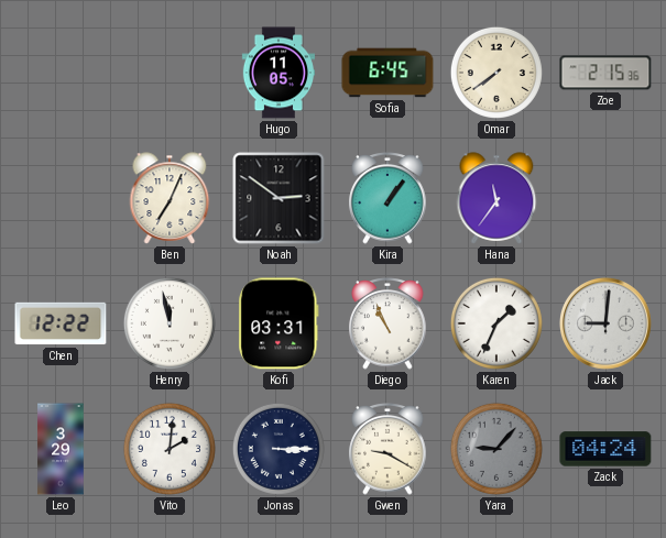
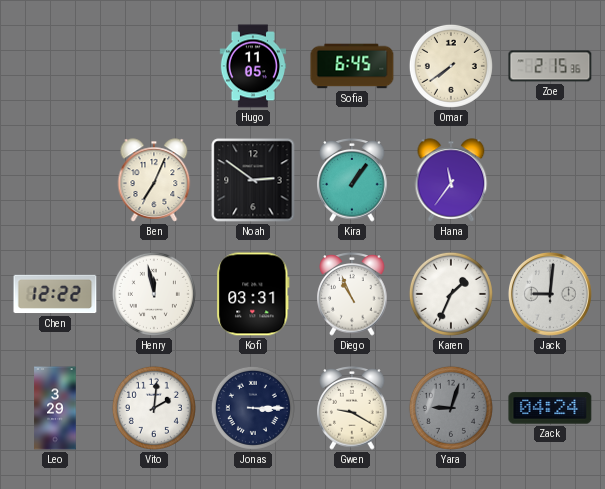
Yara: 9:07 -> 9:03 (451, 408)
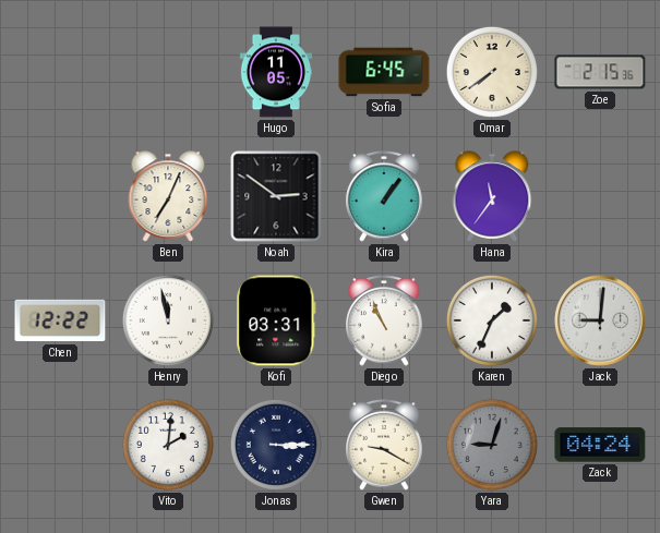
Leo: 3:29 -> none (55, 408)
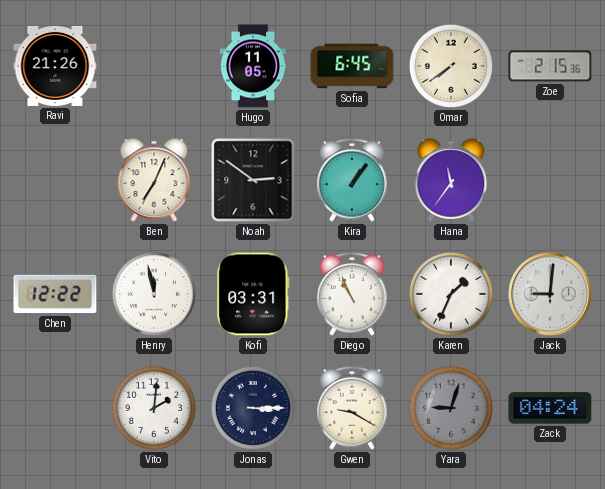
Ravi: none -> 21:26 (55, 66)
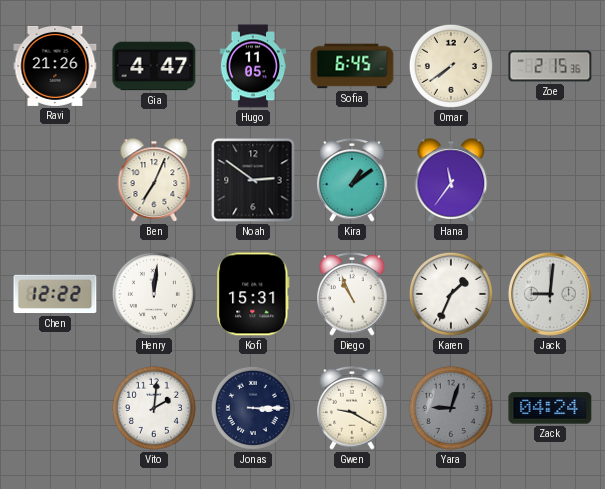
Gia: none -> 4:47 (154, 66)
Kira: 1:06 -> 1:09 (352, 181)
Henry: 11:58 -> 12:01 (154, 294)
Kofi: 03:31 -> 15:31 (253, 294)
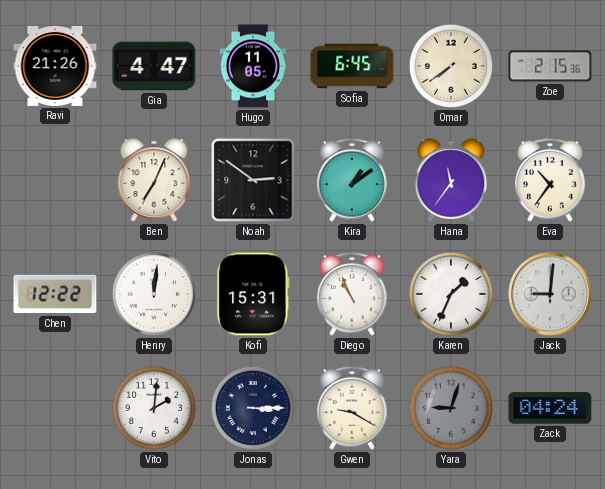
Eva: none -> 10:36 (550, 181)
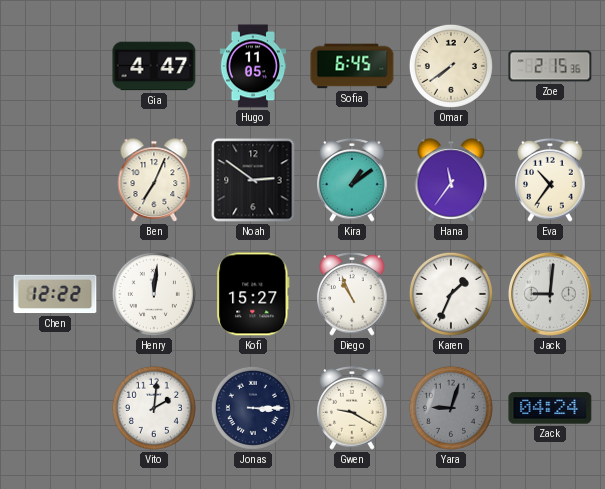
Ravi: 21:26 -> none (55, 66)
Kofi: 15:31 -> 15:27 (253, 294)
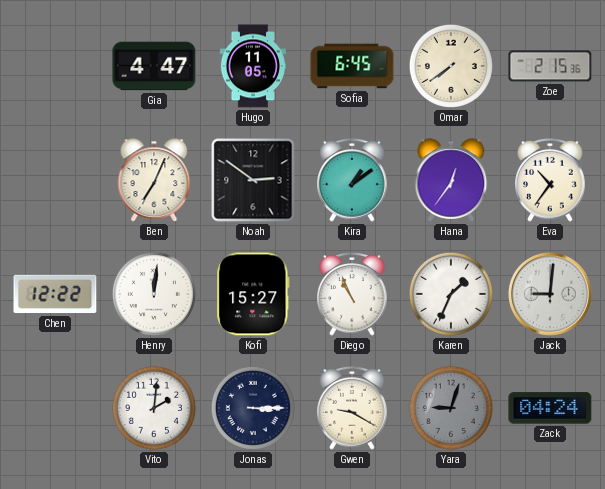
Hana: 11:36 -> 12:36 (451, 180)
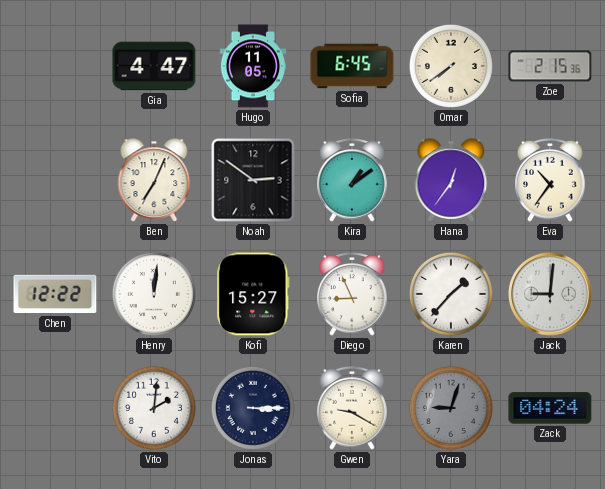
Diego: 10:56 -> 8:56 (352, 295)
Karen: 1:34 -> 1:37 (451, 294)
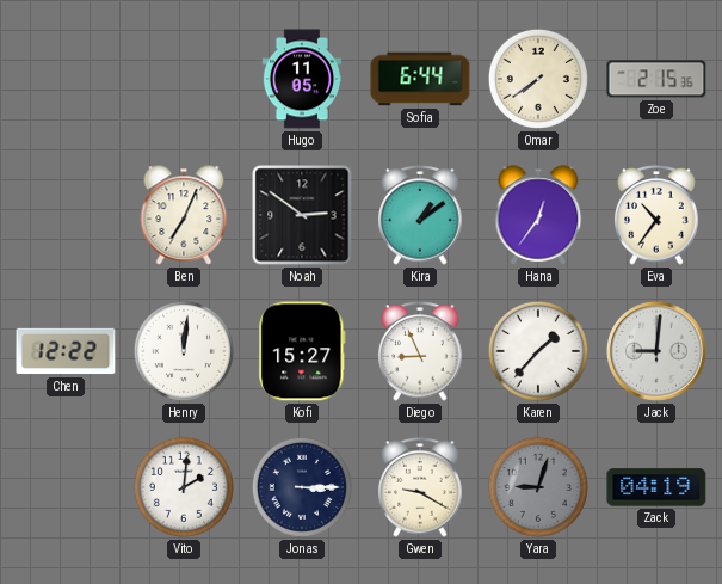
Gia: 4:47 -> none (154, 66)
Sofia: 6:45 -> 6:44 (420, 79)
Zack: 04:24 -> 04:19 (656, 487)
